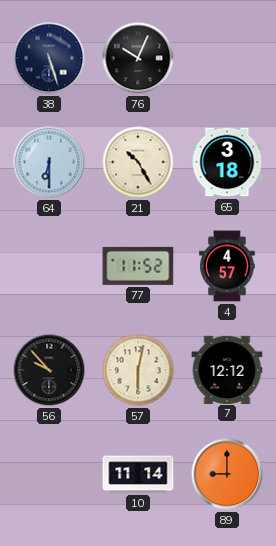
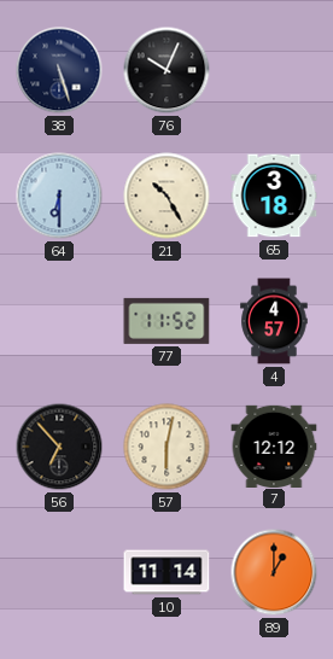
56: 9:53 -> 6:53 (59, 447)
89: 9:00 -> 1:00 (274, 572)
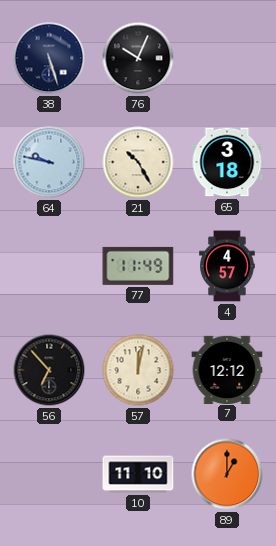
64: 6:30 -> 9:47 (49, 162)
77: 11:52 -> 11:49 (138, 266)
57: 6:02 -> 12:02 (138, 370)
10: 11:14 -> 11:10 (138, 474)
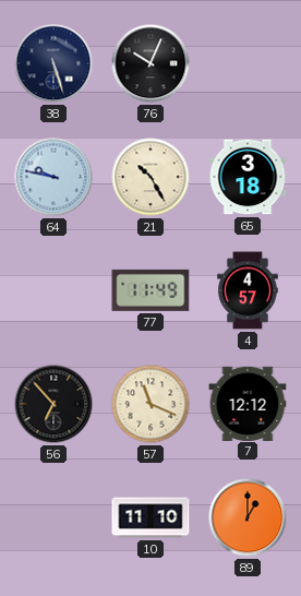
57: 12:02 -> 11:19 (150, 404)
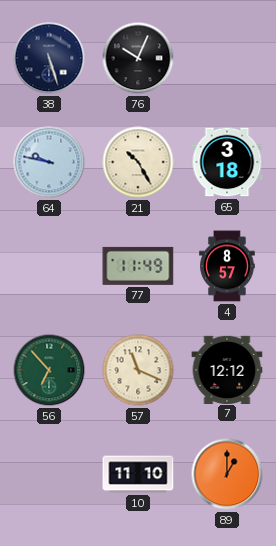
4: 4:57 -> 8:57 (227, 266)
56 dial: black -> green (49, 370)
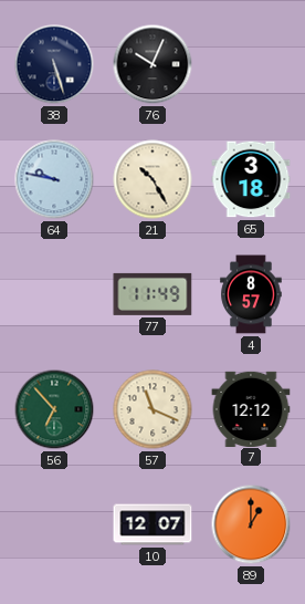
10: 11:10 -> 12:07 (152, 524)
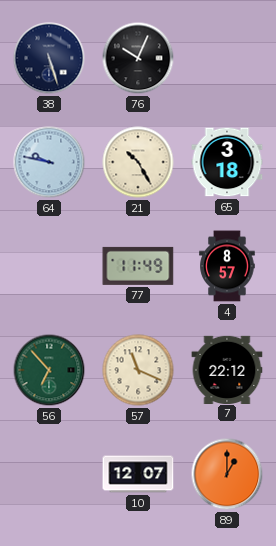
7: 12:12 -> 22:12 (227, 369)
